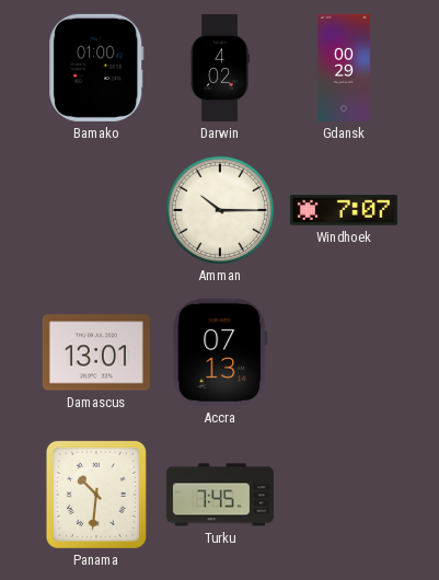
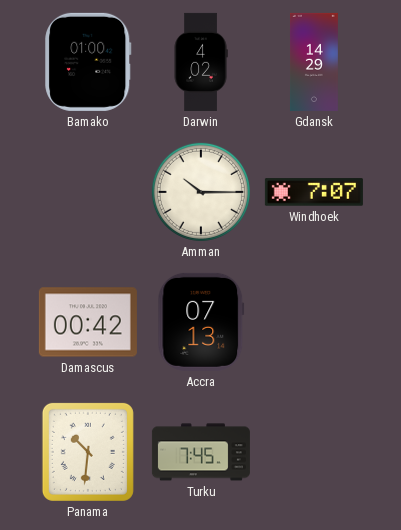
Gdansk: 00:29 -> 14:29 (314, 62)
Damascus: 13:01 -> 00:42 (88, 322)
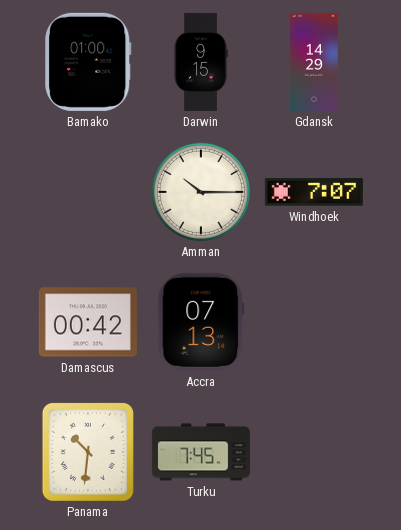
Darwin: 4:02 -> 9:15 (201, 62)
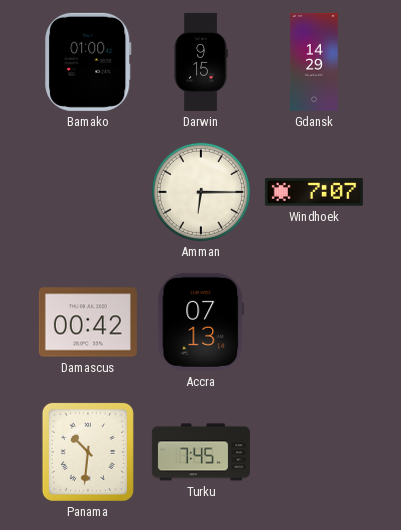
Amman: 10:15 -> 6:15 (201, 192)
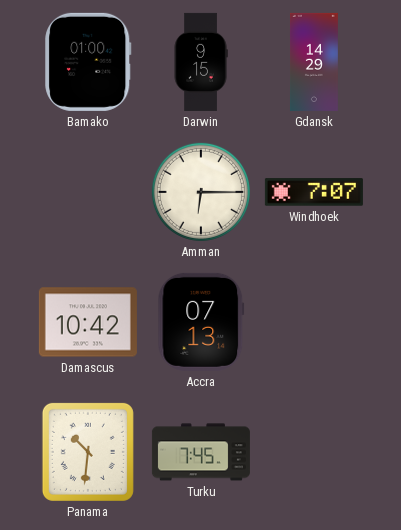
Damascus: 00:42 -> 10:42 (88, 322)
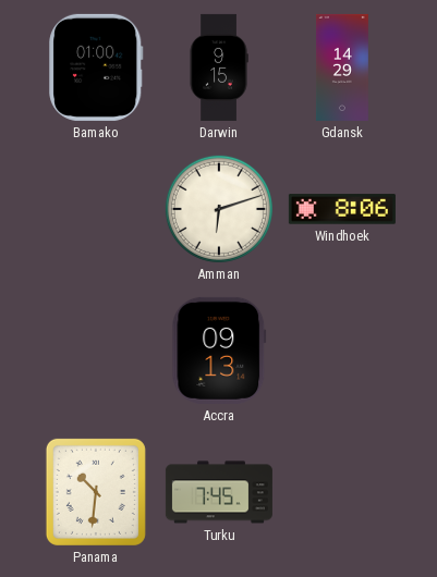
Amman: 6:15 -> 6:12 (219, 209)
Windhoek: 7:07 -> 8:06 (342, 209)
Damascus: 10:42 -> none (88, 322)
Accra: 07:13 -> 09:13 (219, 351)
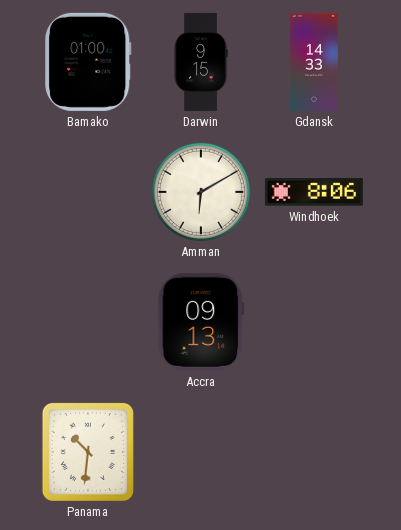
Gdansk: 14:29 -> 14:33 (314, 62)
Amman: 6:12 -> 6:10 (201, 192)
Turku: 7:45 -> none (219, 492)
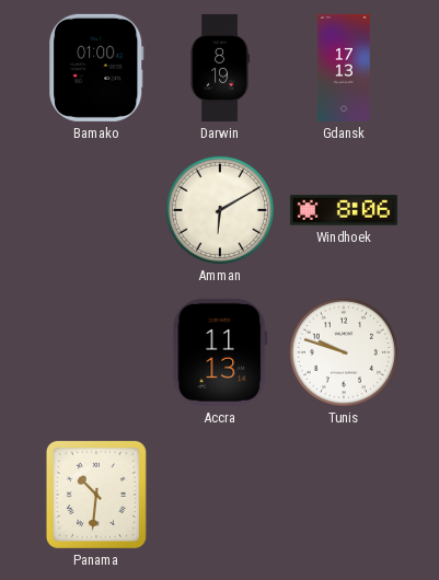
Darwin: 9:15 -> 8:19 (220, 68)
Gdansk: 14:33 -> 17:13 (344, 68)
Accra: 09:13 -> 11:13 (220, 352)
Tunis: none -> 9:48 (344, 352)
